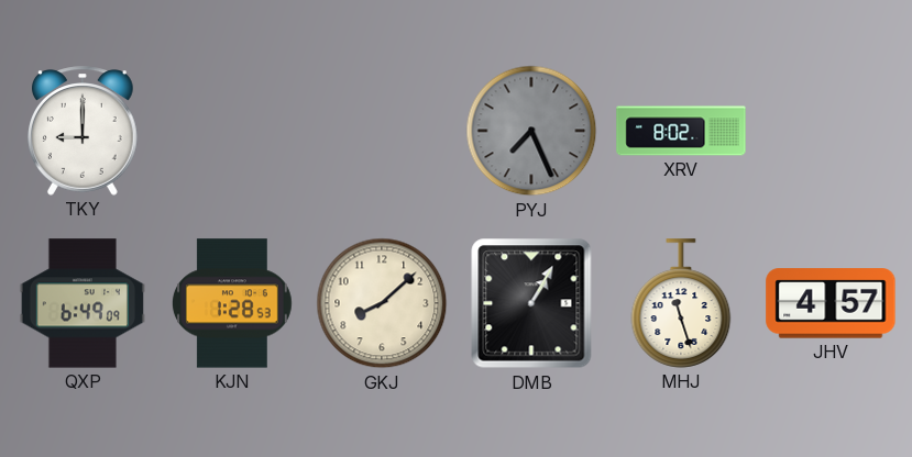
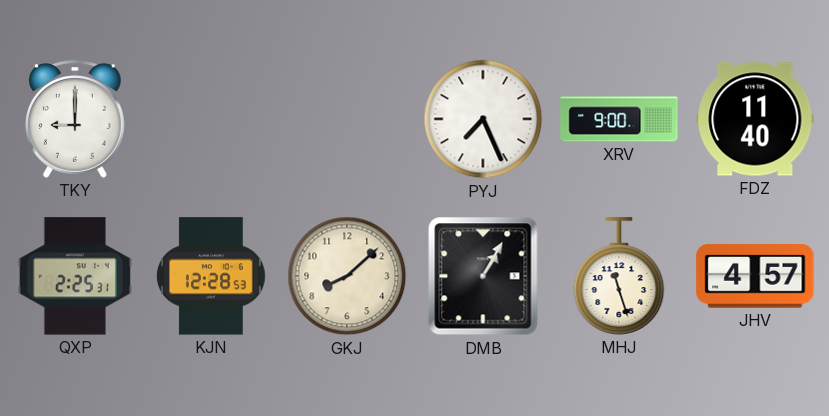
PYJ dial: grey -> white (483, 119)
XRV: 8:02 -> 9:00 (619, 119)
FDZ: none -> 11:40 (755, 119)
QXP: 6:49 -> 2:25 (75, 276)
KJN: 1:28 -> 12:28 (211, 276)
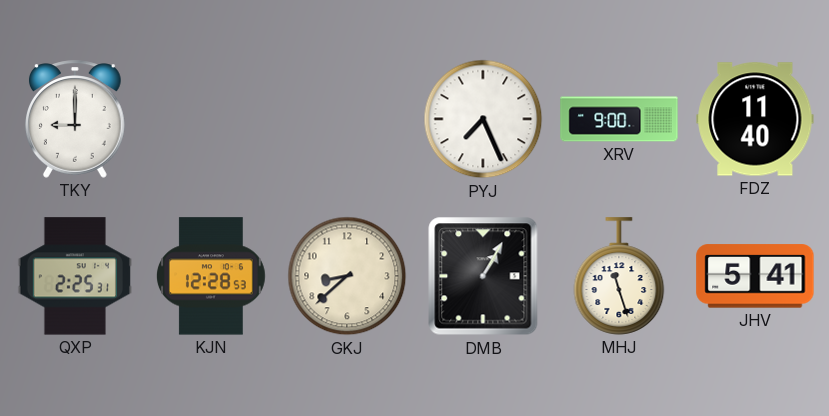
GKJ: 8:08 -> 8:38 (347, 276)
JHV: 4:57 -> 5:41 (755, 276)
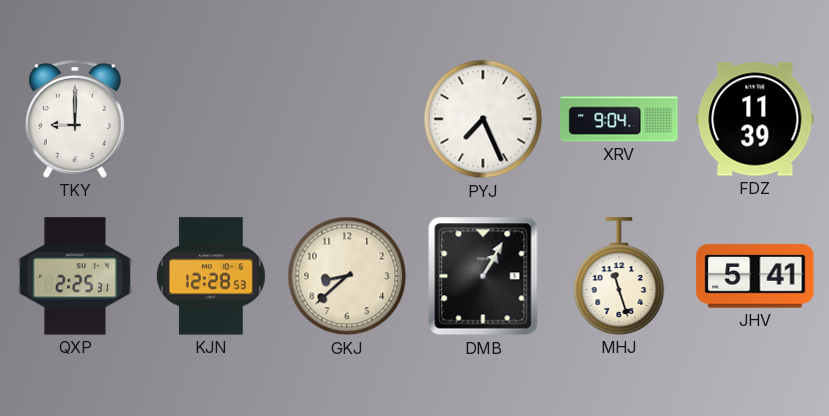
XRV: 9:00 -> 9:04 (619, 119)
FDZ: 11:40 -> 11:39 (755, 119)
